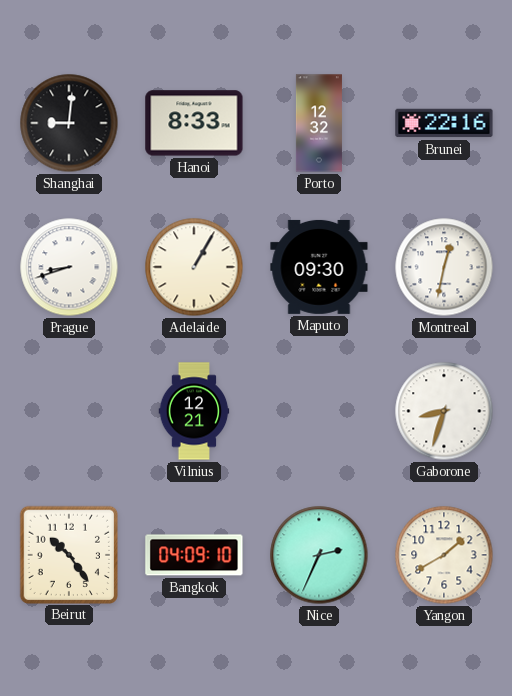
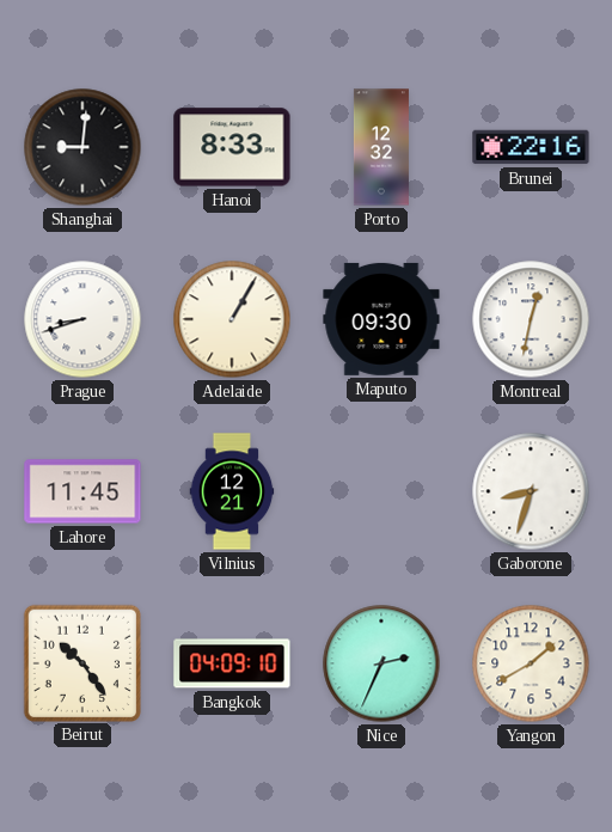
Lahore: none -> 11:45 (82, 491)
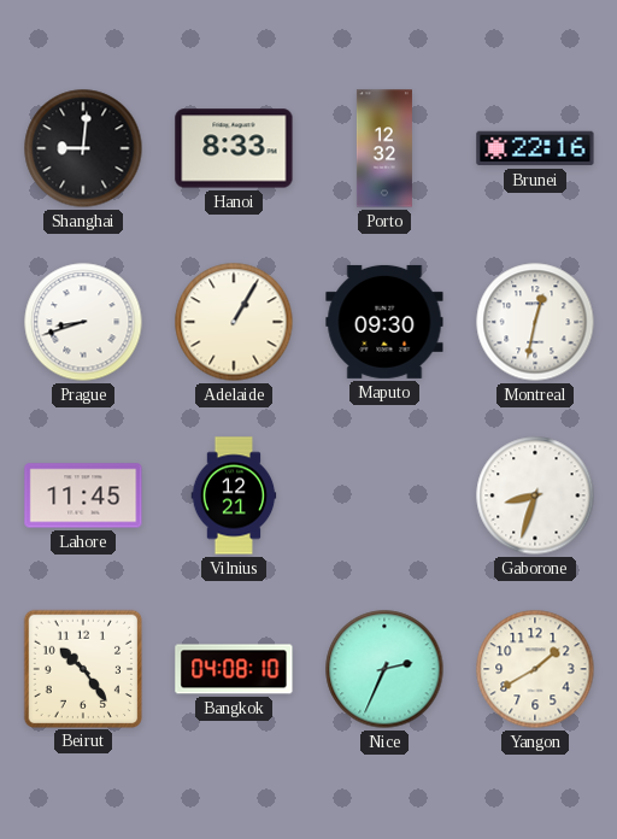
Bangkok: 04:09 -> 04:08 (234, 669)
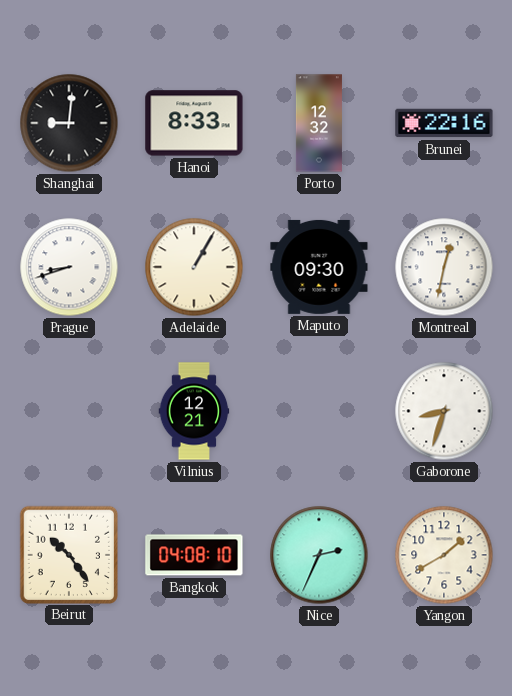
Lahore: 11:45 -> none (83, 495)
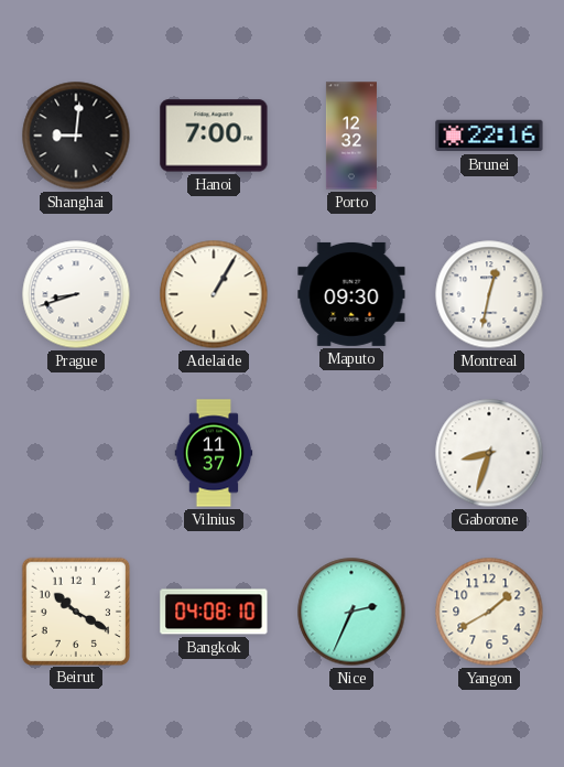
Hanoi: 8:33 -> 7:00 (214, 136)
Vilnius: 12:21 -> 11:37 (214, 453)
Beirut: 10:24 -> 10:20 (75, 611)
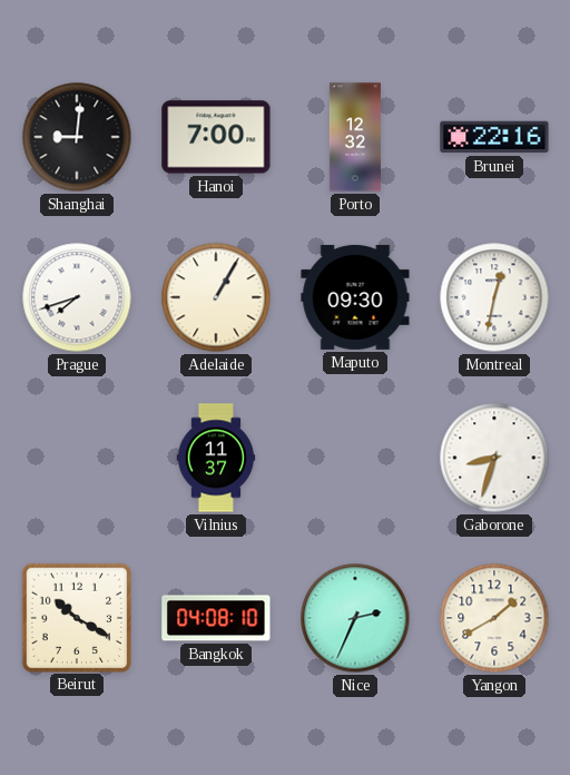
Prague: 8:42 -> 7:42 (77, 297)
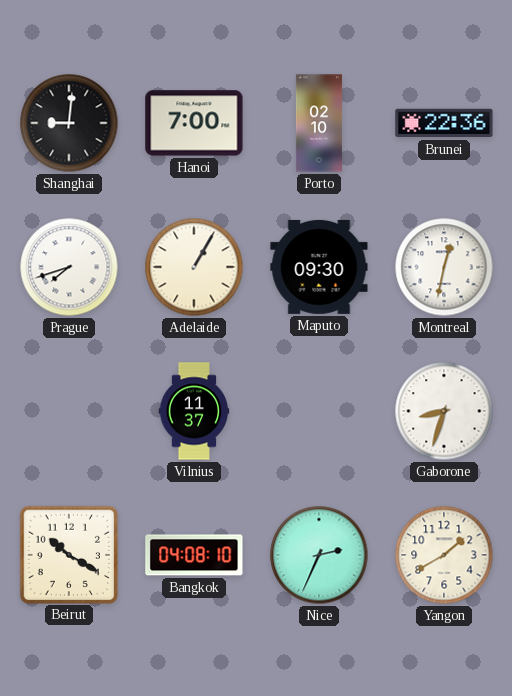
Porto: 12:32 -> 02:10 (319, 123)
Brunei: 22:16 -> 22:36 (444, 123)
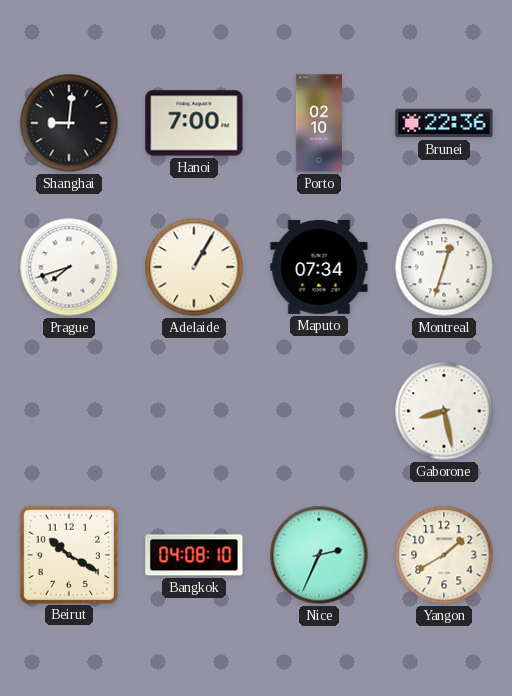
Maputo: 09:30 -> 07:34 (319, 267)
Montreal: 12:32 -> 12:33 (444, 267)
Vilnius: 11:37 -> none (194, 411)
Gaborone: 8:33 -> 8:28 (444, 411)
